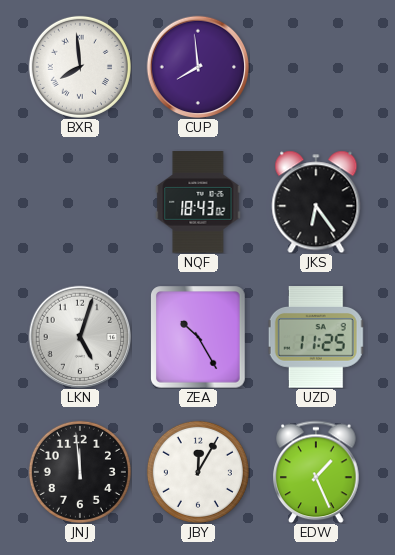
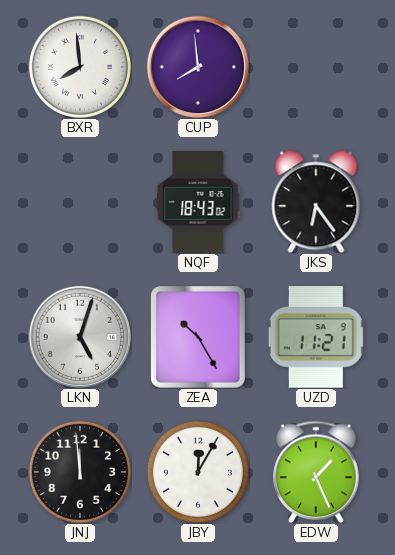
UZD: 11:25 -> 11:21 (316, 337)
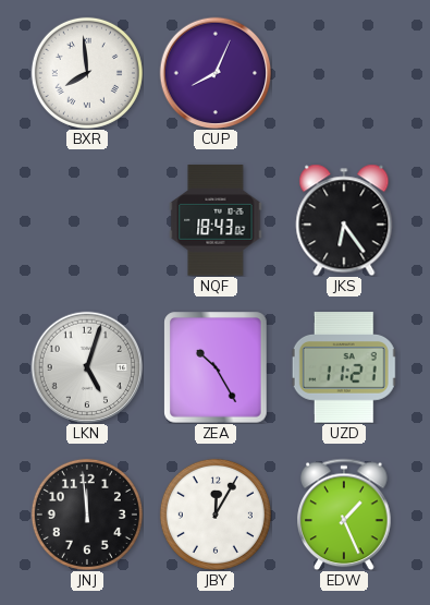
CUP: 7:59 -> 8:04 (216, 73)
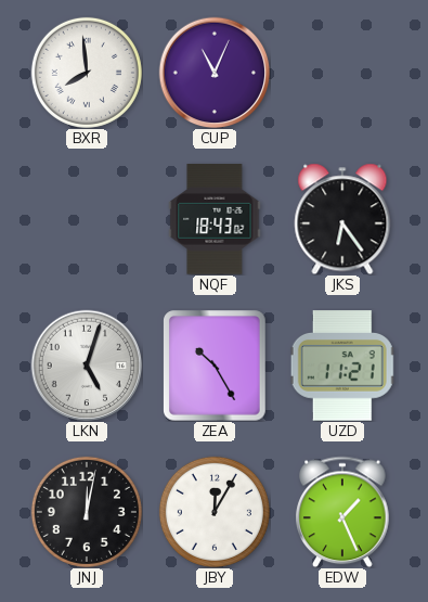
CUP: 8:04 -> 11:04 (215, 73)
JNJ: 11:59 -> 12:02 (87, 512)
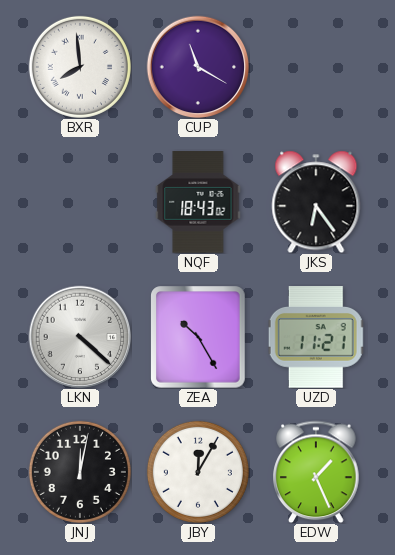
CUP: 11:04 -> 11:20 (198, 67)
LKN: 5:03 -> 4:22 (80, 337)
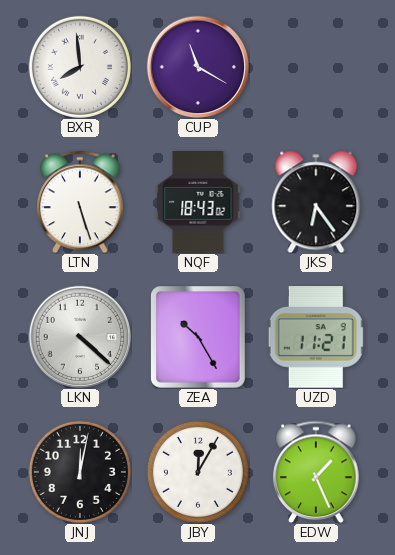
LTN: none -> 5:27 (80, 202)
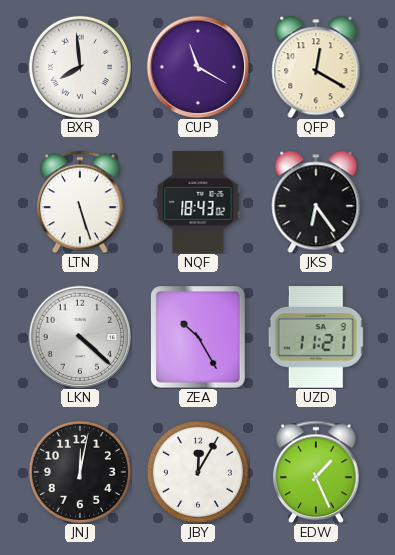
QFP: none -> 12:20 (316, 67)
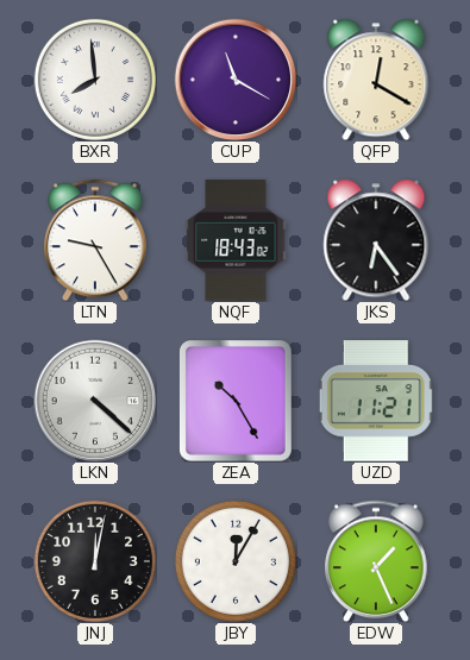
LTN: 5:27 -> 9:25 (95, 240)
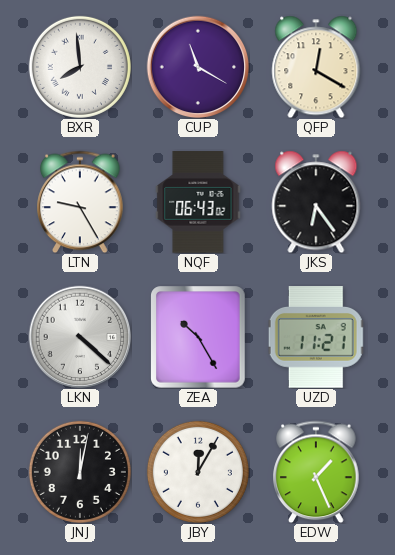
NQF: 18:43 -> 06:43 (198, 202)
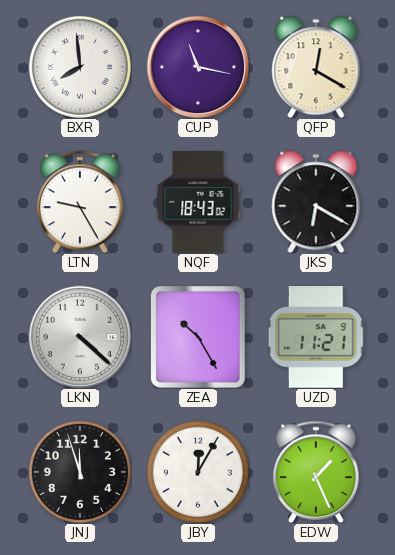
CUP: 11:20 -> 11:17 (198, 67)
NQF: 06:43 -> 18:43 (198, 202)
JKS: 6:24 -> 6:20 (316, 202)
JNJ: 12:02 -> 11:57 (80, 472)
